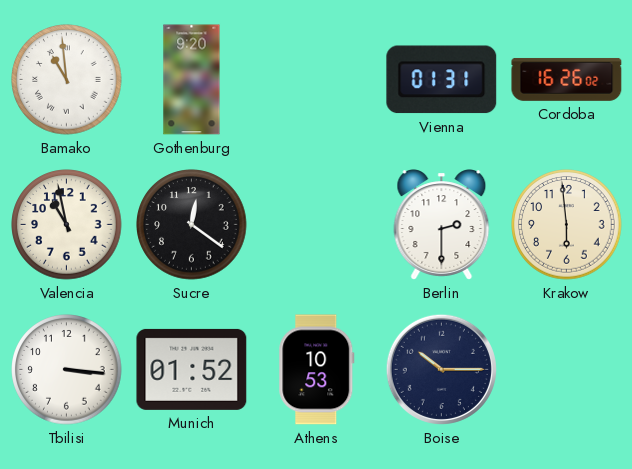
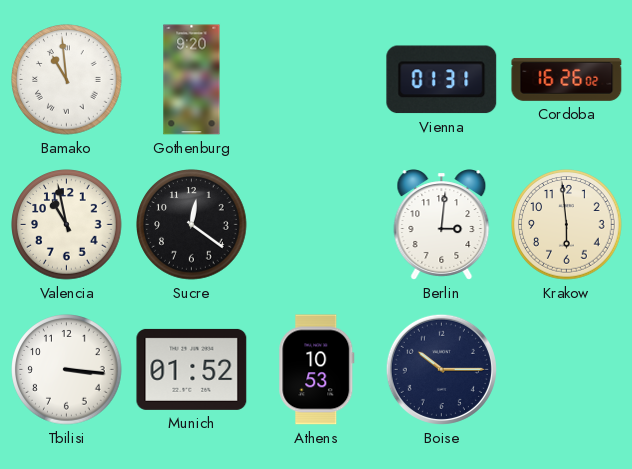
Berlin: 2:30 -> 3:01 (442, 225)
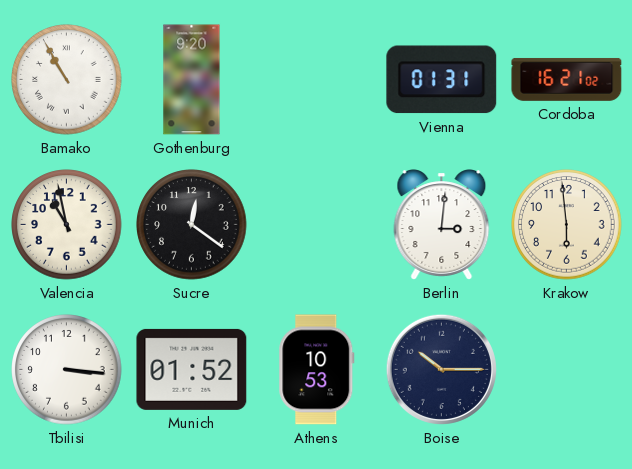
Bamako: 10:59 -> 10:55 (67, 80)
Cordoba: 16:26 -> 16:21 (567, 79)
